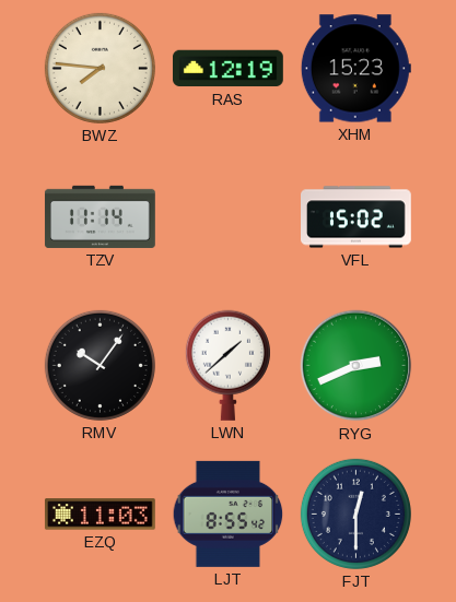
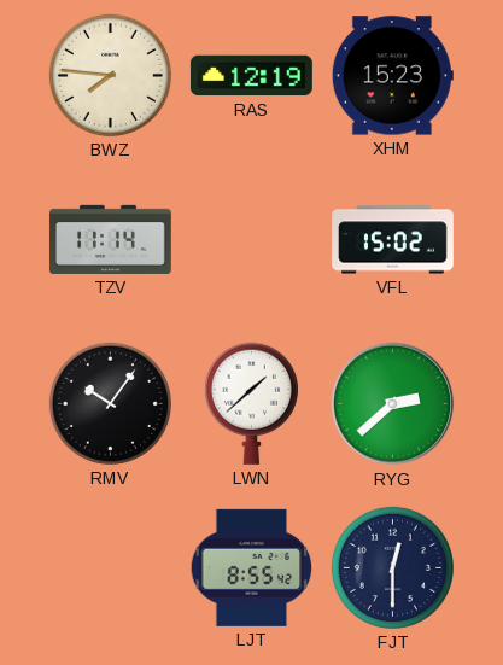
RYG: 2:41 -> 2:38 (393, 404)
EZQ: 11:03 -> none (101, 515)
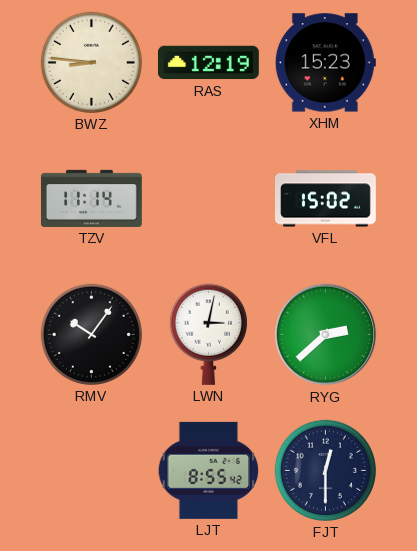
BWZ: 7:46 -> 8:46 (91, 62)
LWN: 1:38 -> 3:02 (208, 334)
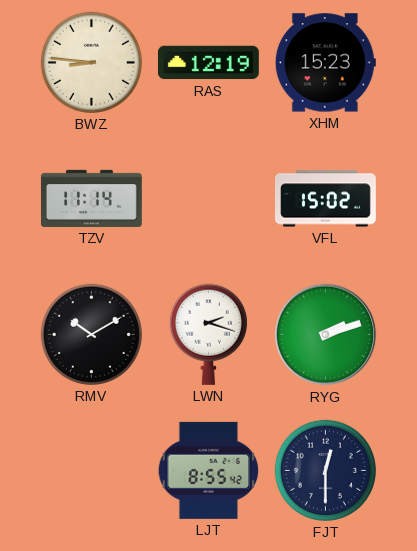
RMV: 10:06 -> 10:10 (91, 334)
LWN: 3:02 -> 2:18 (208, 334)
RYG: 2:38 -> 2:12 (326, 335)
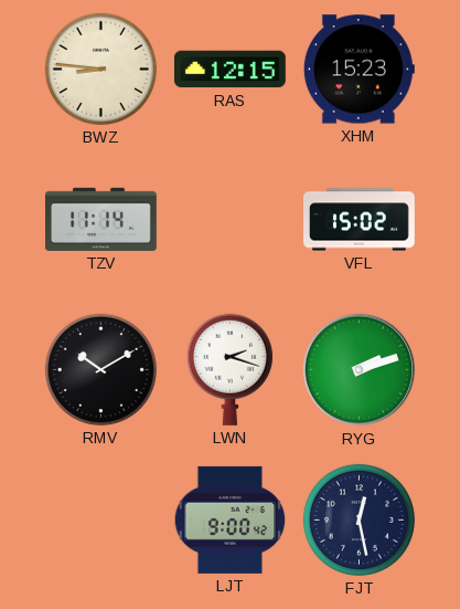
RAS: 12:19 -> 12:15 (229, 70)
LJT: 8:55 -> 9:00 (231, 519)
FJT: 12:30 -> 12:28 (359, 519)
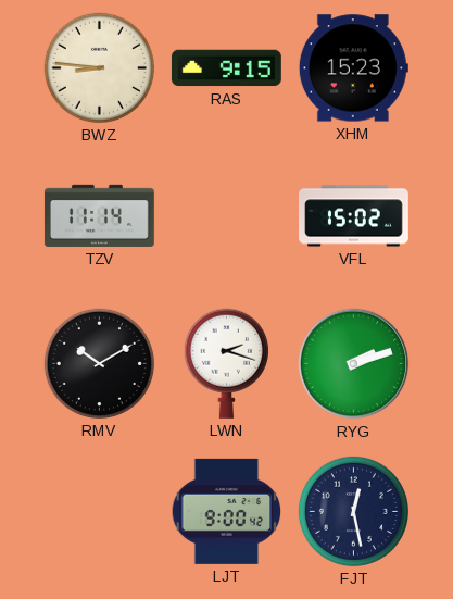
RAS: 12:15 -> 9:15 (226, 68)
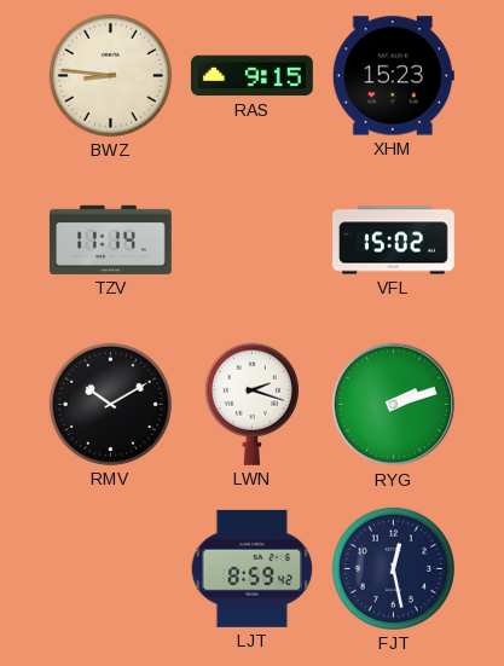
LJT: 9:00 -> 8:59 (253, 568)
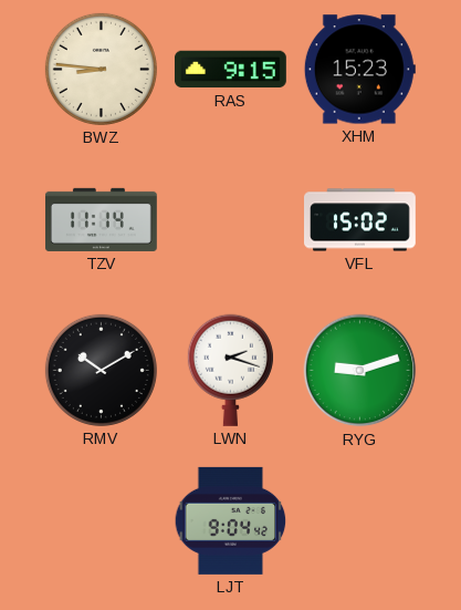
RYG: 2:12 -> 9:12 (360, 371)
LJT: 8:59 -> 9:04 (231, 520)
FJT: 12:28 -> none (393, 568)
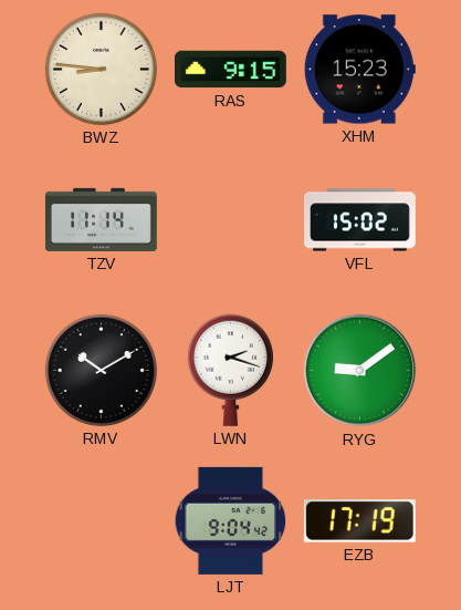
RYG: 9:12 -> 9:09 (360, 371)
EZB: none -> 17:19 (359, 521)
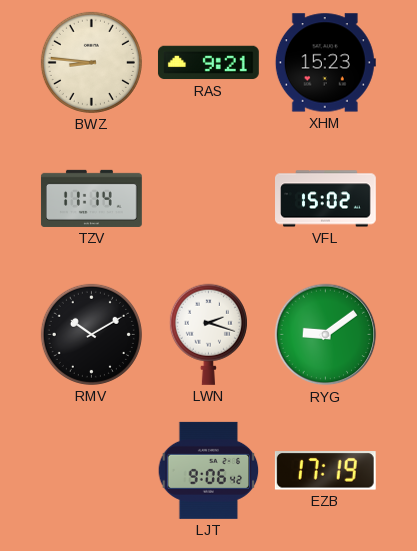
RAS: 9:15 -> 9:21 (208, 63)
LJT: 9:04 -> 9:06 (209, 470)
